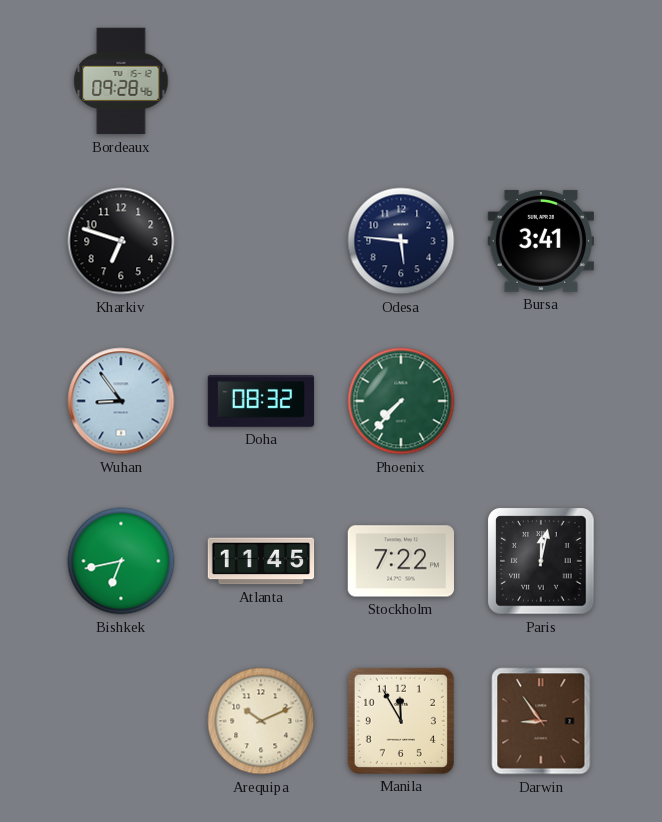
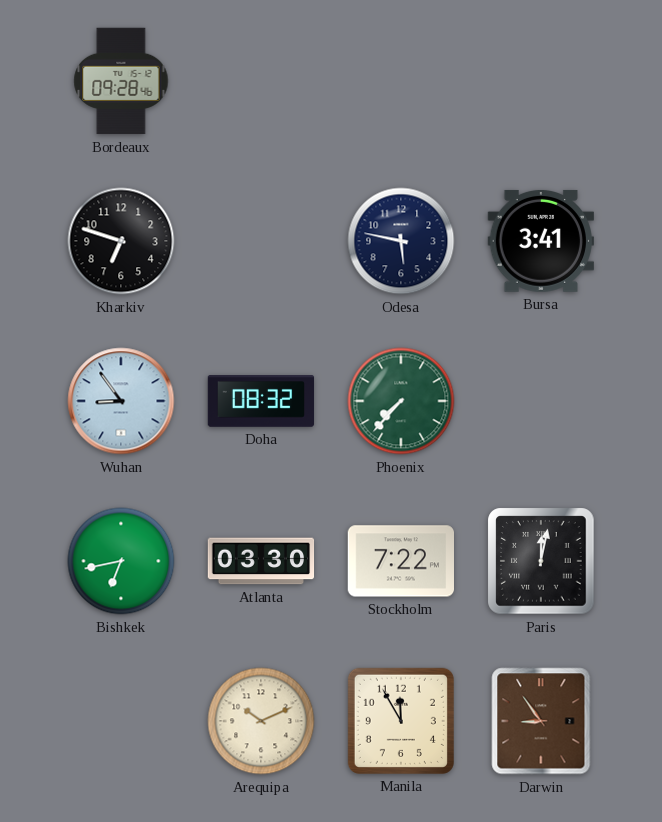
Odesa: 5:46 -> 5:47 (401, 241)
Atlanta: 11:45 -> 03:30 (261, 561)
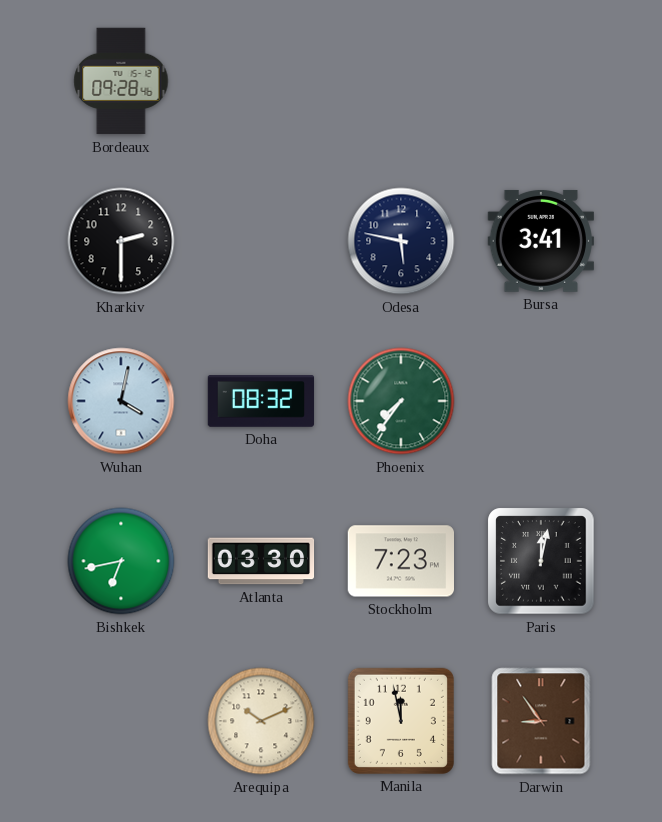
Kharkiv: 6:48 -> 2:30 (121, 241)
Wuhan: 8:54 -> 4:02 (121, 401)
Phoenix: 7:37 -> 7:36 (401, 401)
Stockholm: 7:22 -> 7:23 (400, 561)
Manila: 11:55 -> 11:58 (401, 721)
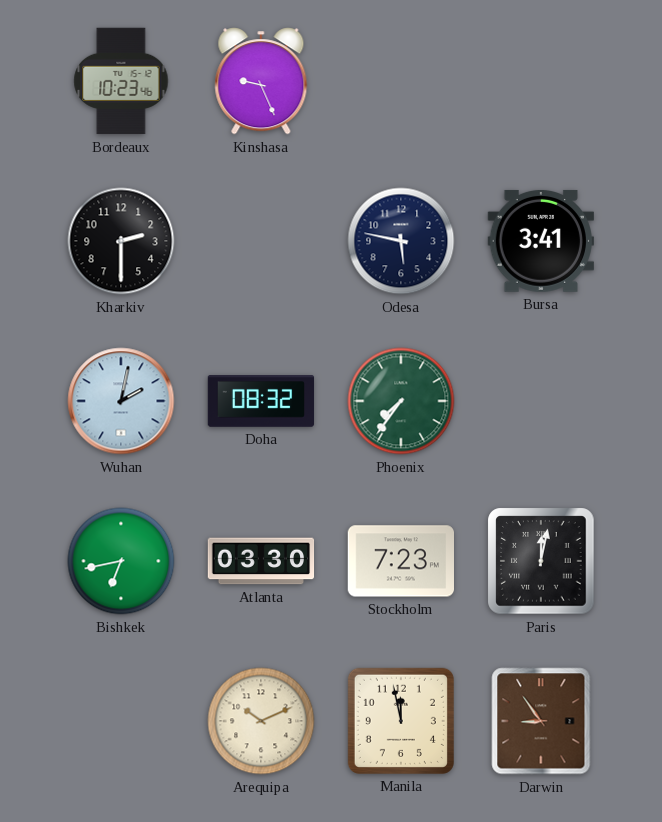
Bordeaux: 09:28 -> 10:23 (121, 81)
Kinshasa: none -> 9:26 (261, 81)
Wuhan: 4:02 -> 2:02 (121, 401)
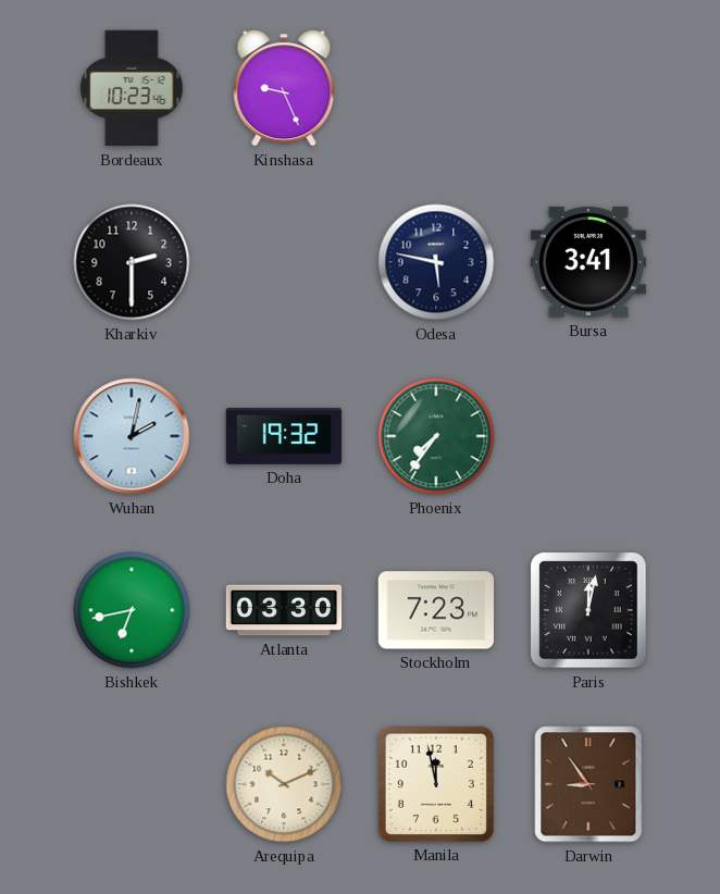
Doha: 08:32 -> 19:32 (284, 436)
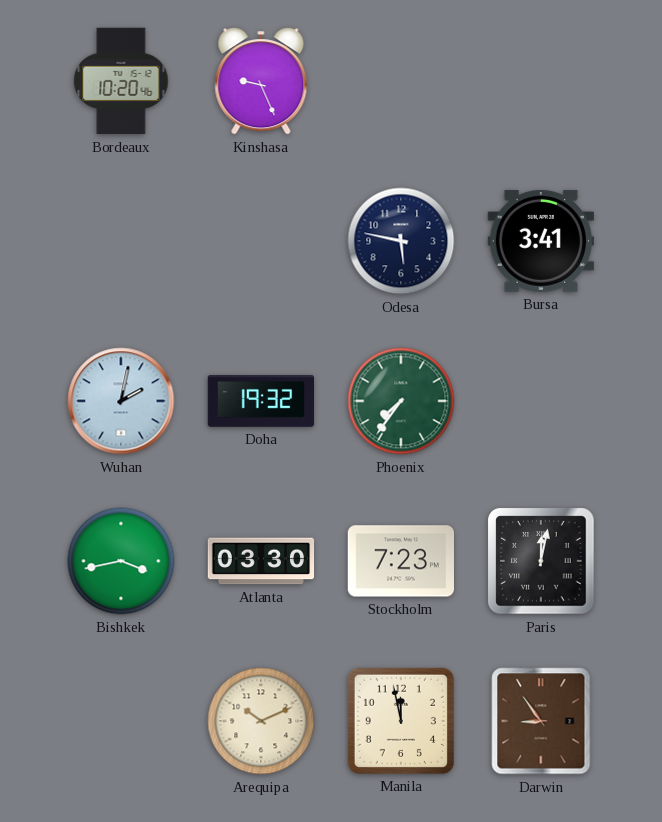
Bordeaux: 10:23 -> 10:20 (121, 81)
Kharkiv: 2:30 -> none (132, 262)
Bishkek: 6:43 -> 3:43 (121, 561)
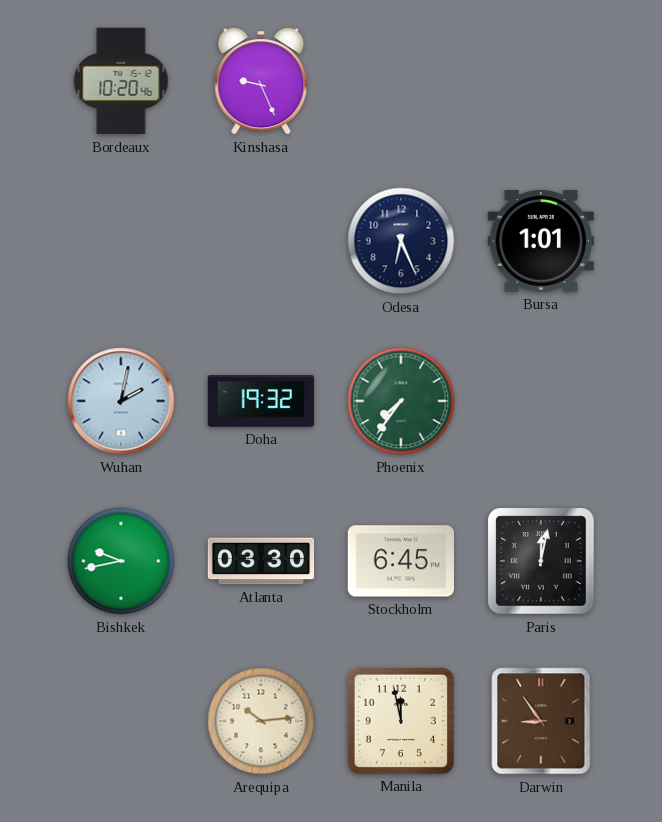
Odesa: 5:47 -> 6:26 (401, 241)
Bursa: 3:41 -> 1:01 (540, 241)
Bishkek: 3:43 -> 9:43 (121, 561)
Stockholm: 7:23 -> 6:45 (400, 561)
Arequipa: 10:11 -> 10:14 (261, 721)
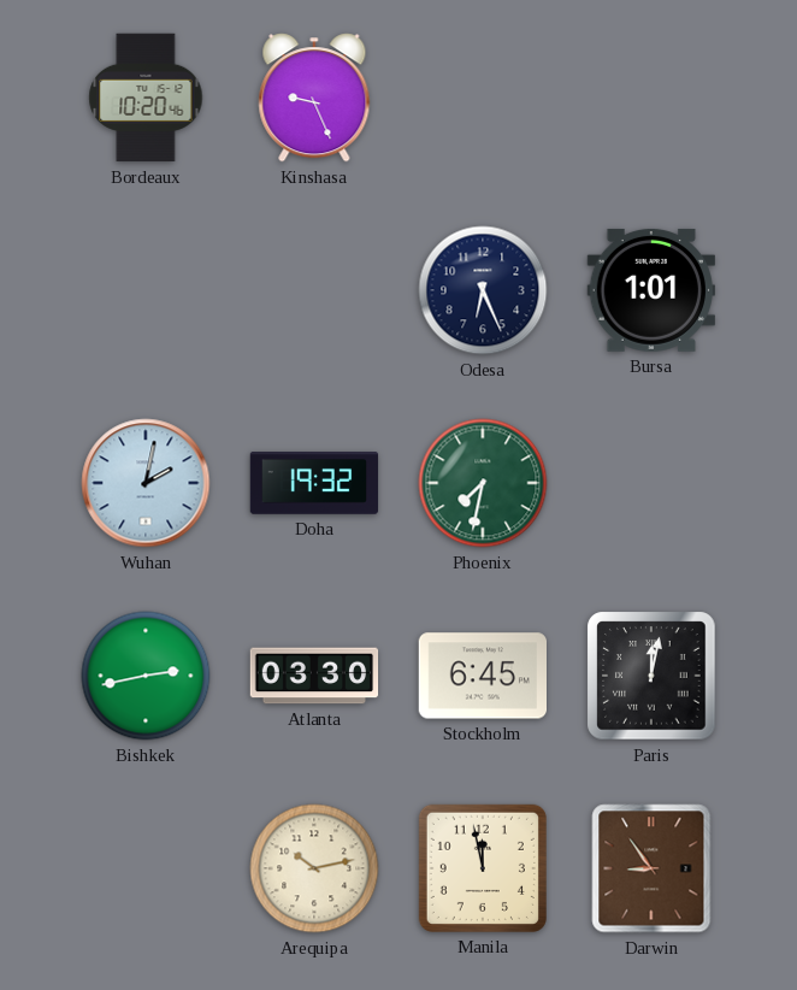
Phoenix: 7:36 -> 7:32 (483, 483)
Bishkek: 9:43 -> 2:43 (146, 676)
Arequipa: 10:14 -> 10:13 (314, 868)
